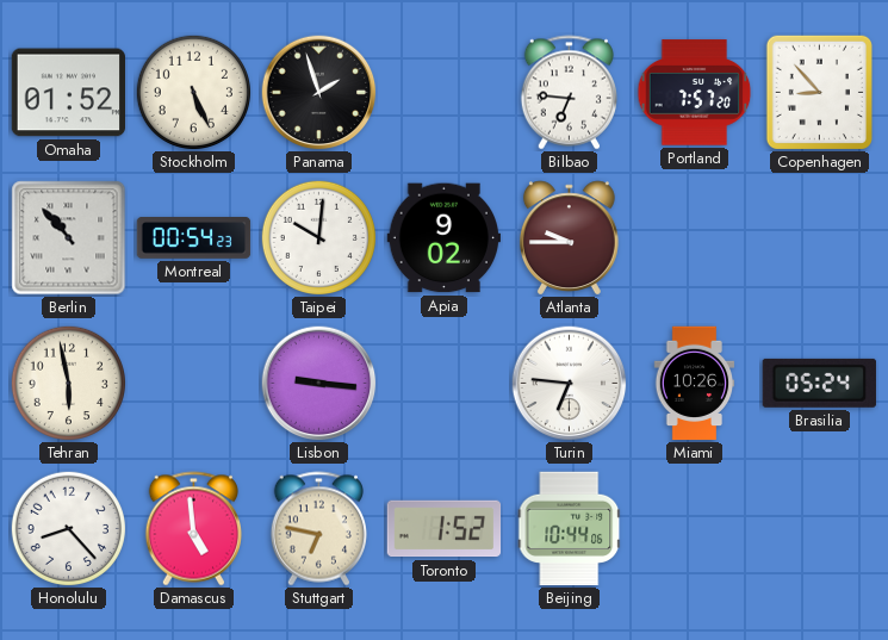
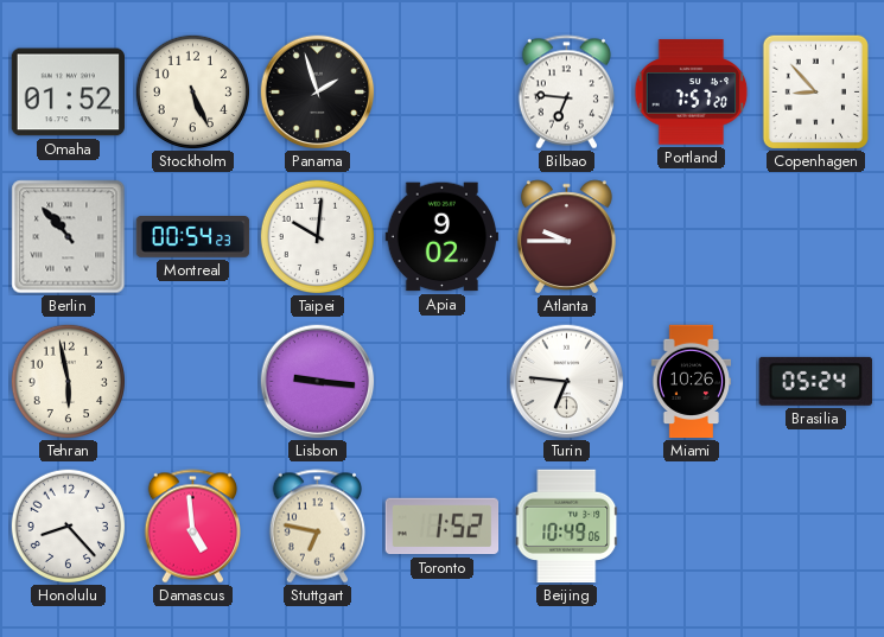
Beijing: 10:44 -> 10:49 (567, 527)
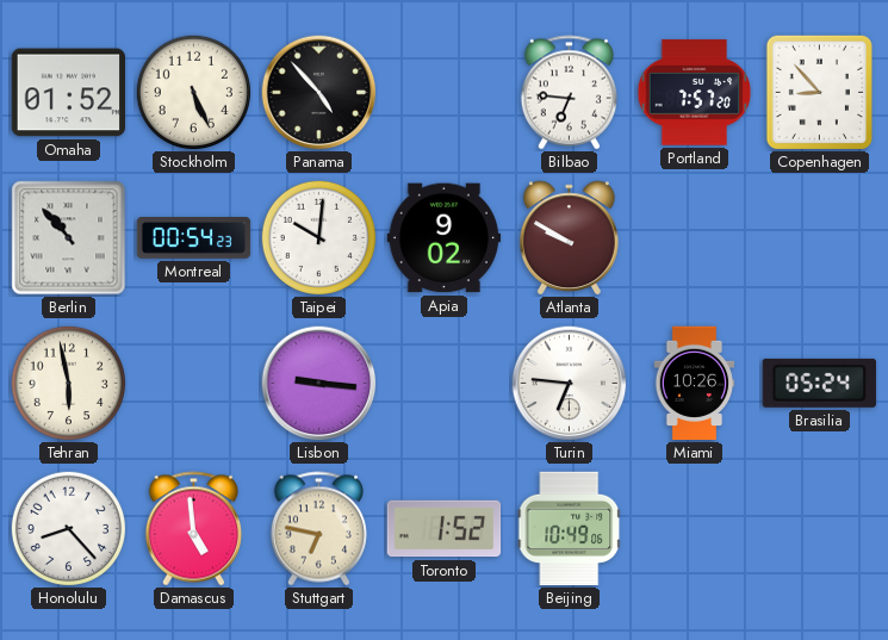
Panama: 1:57 -> 4:53 (319, 93)
Atlanta: 9:45 -> 9:50 (569, 237)
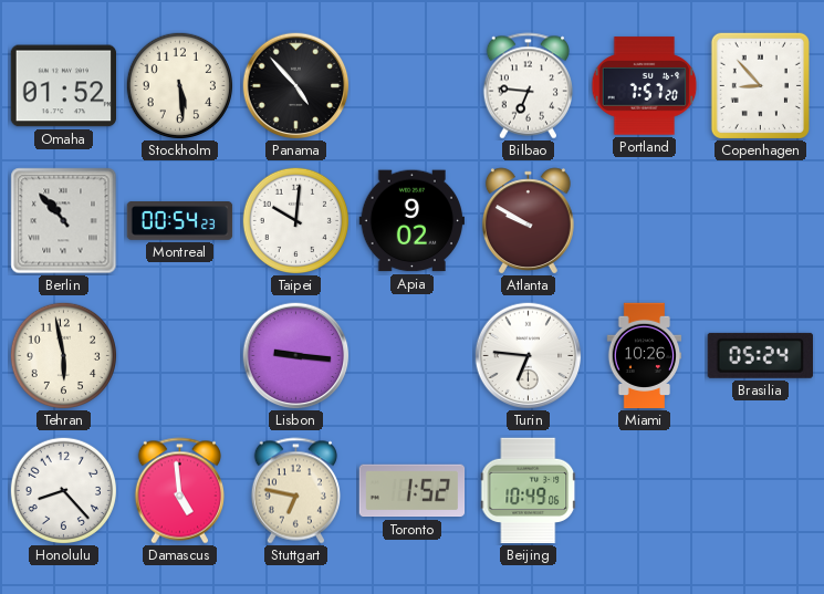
Stockholm: 5:26 -> 5:29 (179, 85)
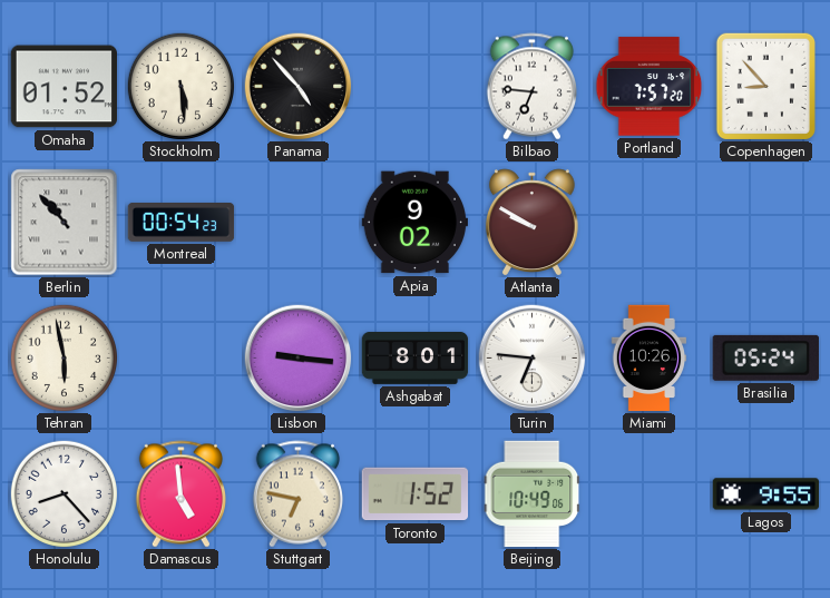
Taipei: 10:01 -> none (295, 220)
Ashgabat: none -> 8:01 (416, 357)
Lagos: none -> 9:55 (766, 494)
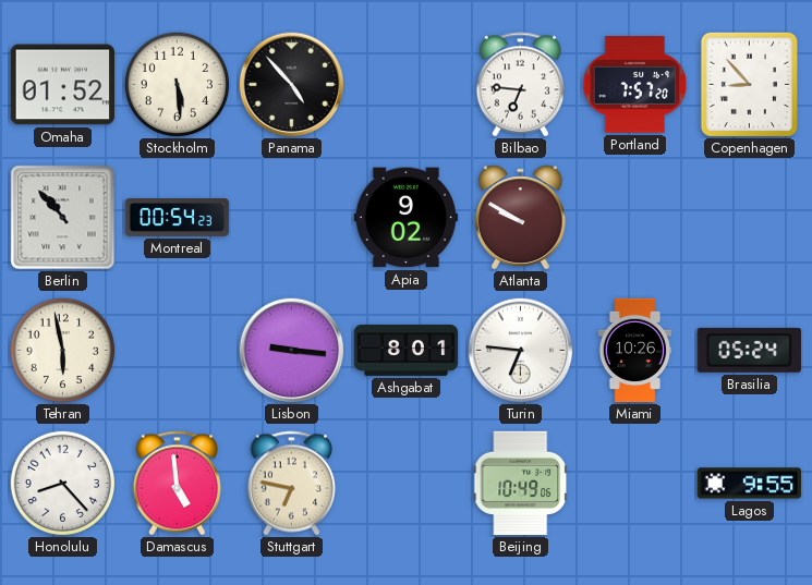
Toronto: 1:52 -> none (416, 494)
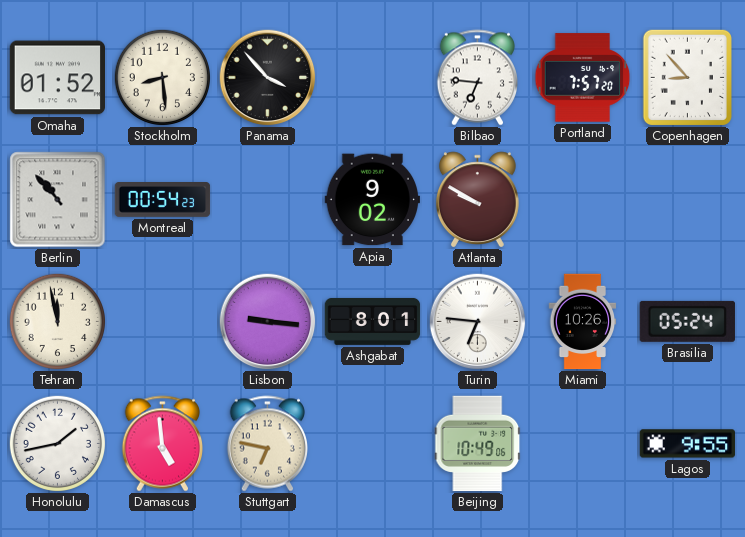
Stockholm: 5:29 -> 8:29 (162, 77)
Panama: 4:53 -> 3:53 (268, 78)
Tehran: 5:58 -> 11:58 (57, 321)
Honolulu: 8:23 -> 1:43 (57, 443)
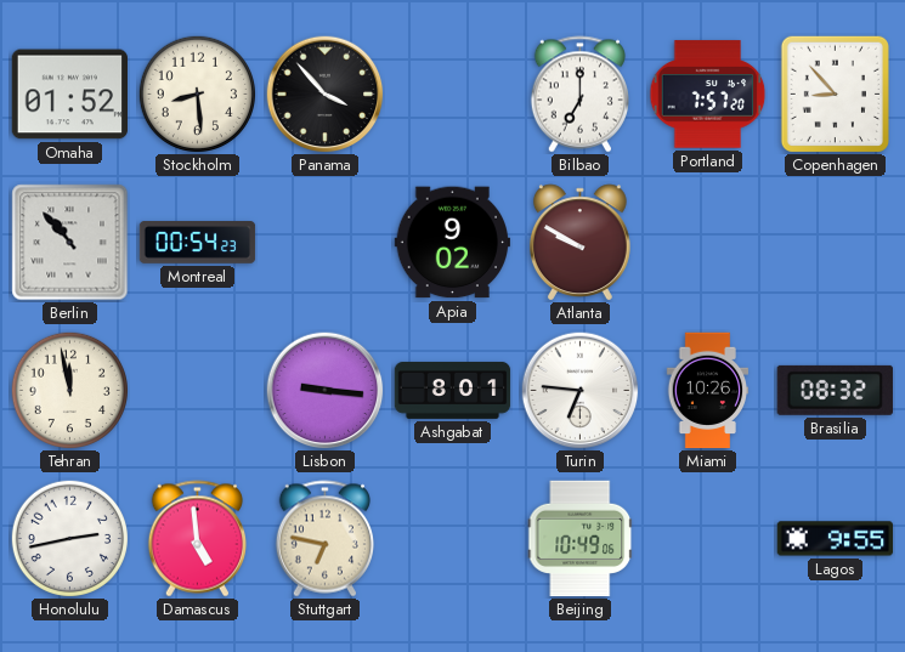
Bilbao: 6:46 -> 7:00 (579, 95)
Brasilia: 05:24 -> 08:32 (835, 390)
Honolulu: 1:43 -> 2:43 (69, 538)
